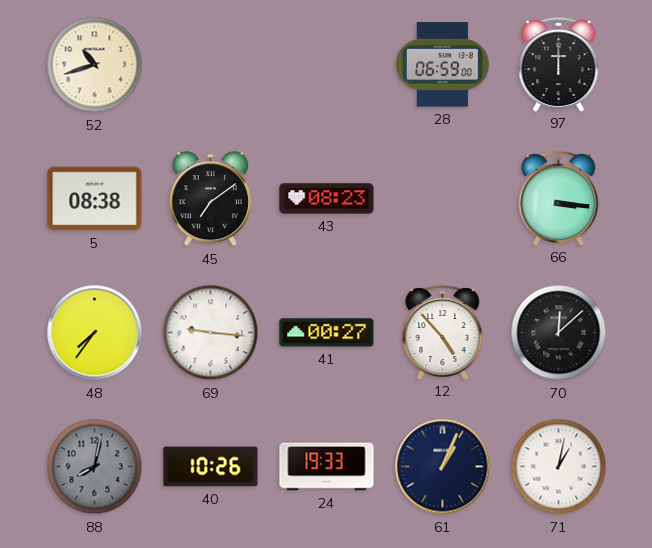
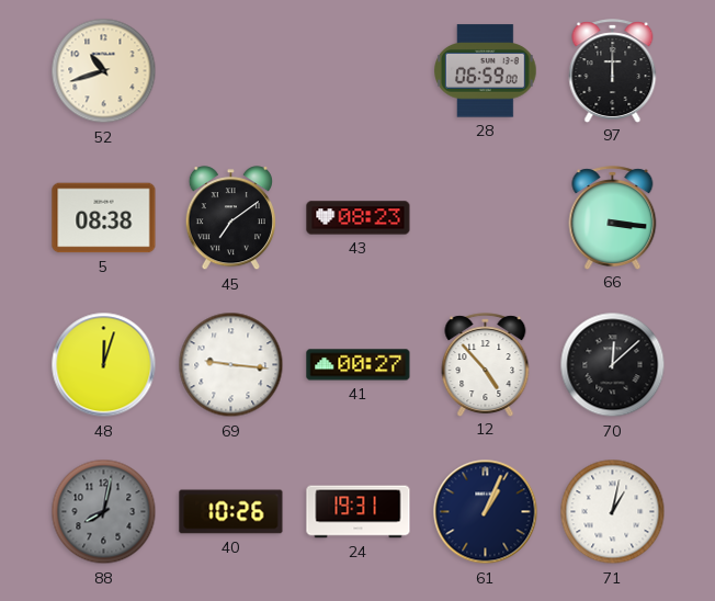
48: 7:36 -> 12:03 (104, 365)
24: 19:33 -> 19:31 (359, 512)
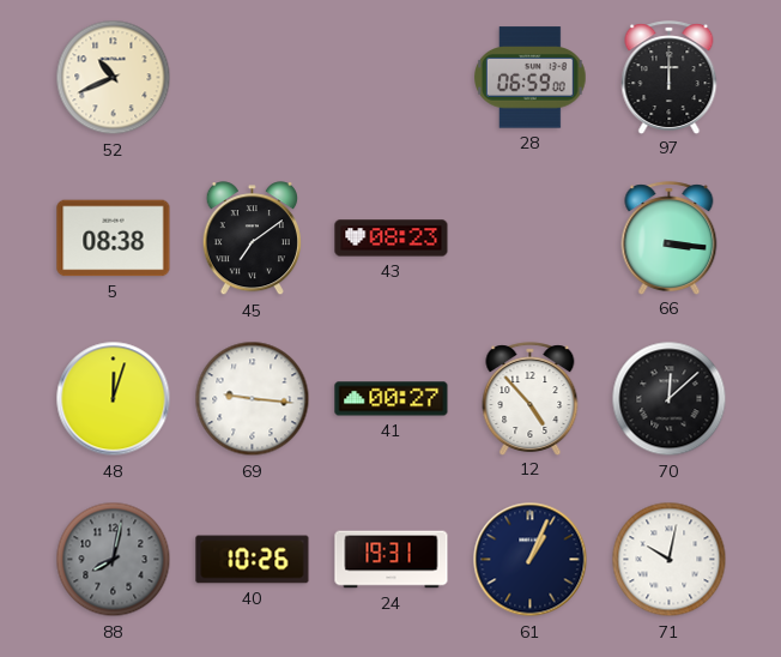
52: 10:42 -> 10:41 (114, 78)
71: 1:02 -> 10:02 (670, 560)
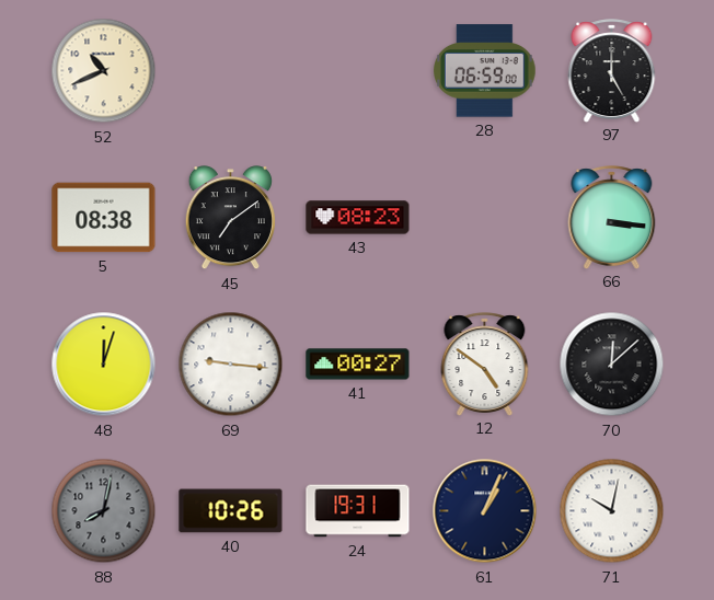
97: 12:00 -> 5:00 (612, 70)
12: 4:53 -> 4:51 (485, 364)
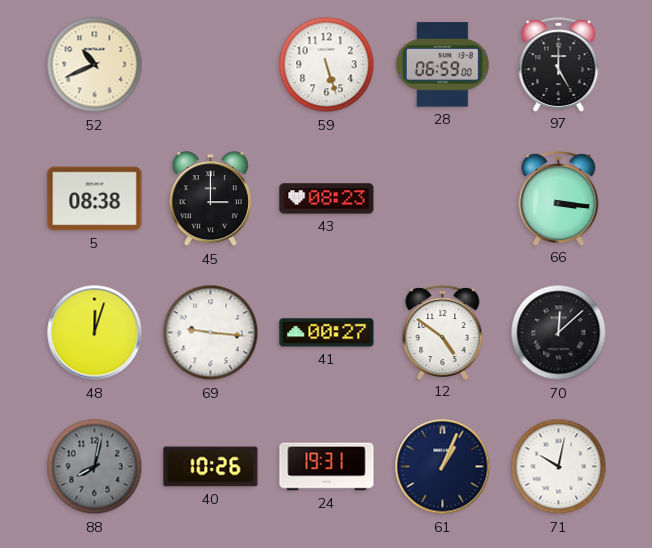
59: none -> 5:27 (327, 65)
45: 7:09 -> 3:00 (210, 199)
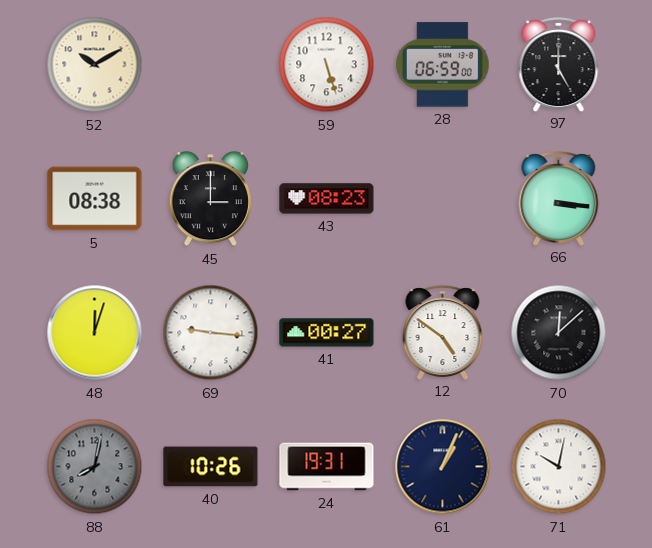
52: 10:41 -> 10:10 (95, 65)
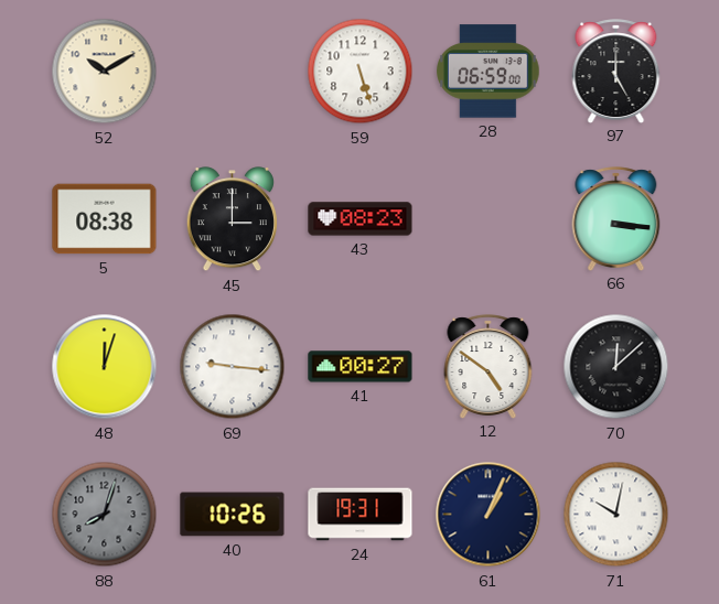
88: 8:02 -> 8:03 (105, 515)
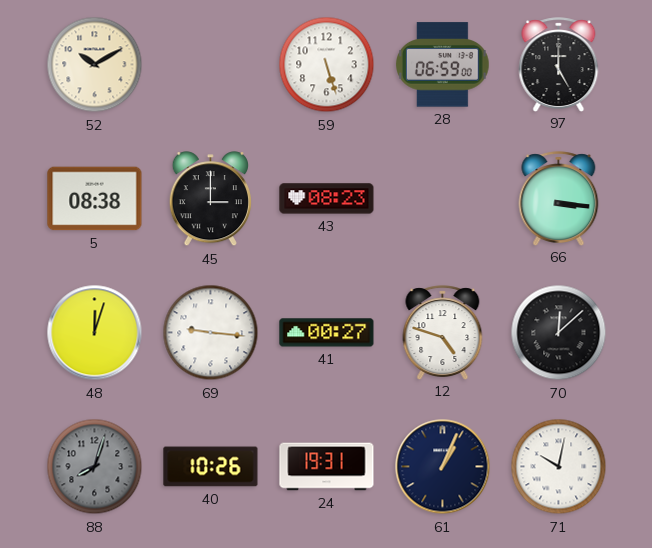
12: 4:51 -> 4:48 (443, 332)
